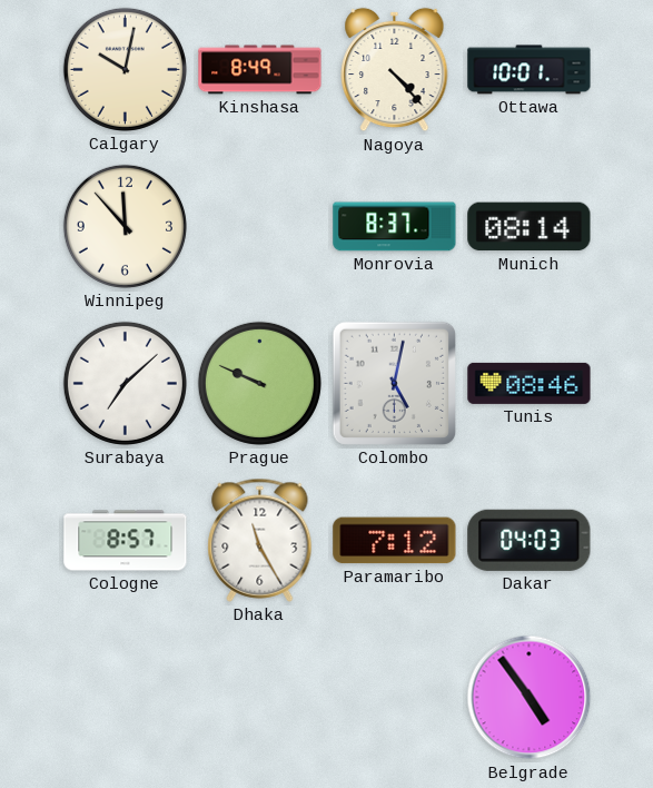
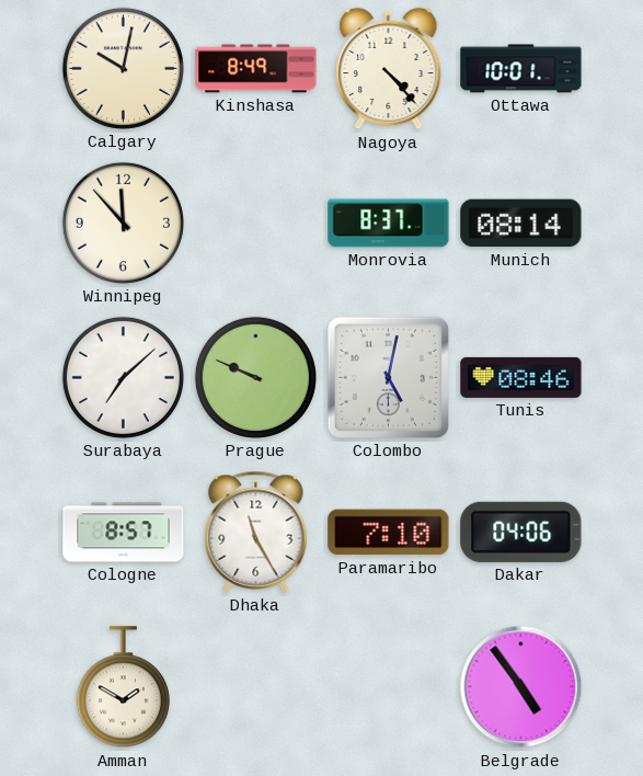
Paramaribo: 7:12 -> 7:10 (389, 533)
Dakar: 04:03 -> 04:06 (521, 532)
Amman: none -> 1:50 (123, 687)
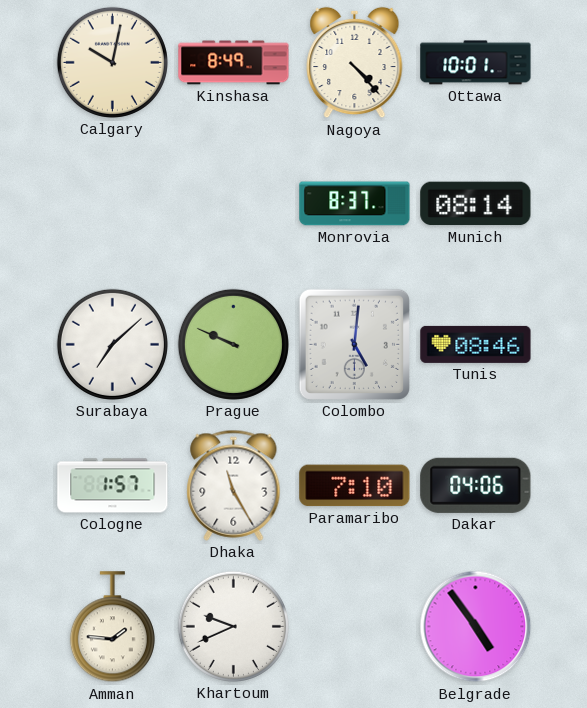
Winnipeg: 11:53 -> none (123, 222)
Colombo: 5:02 -> 5:01 (354, 344)
Cologne: 8:57 -> 1:57 (113, 486)
Amman: 1:50 -> 1:46 (112, 627)
Khartoum: none -> 9:41 (233, 626)
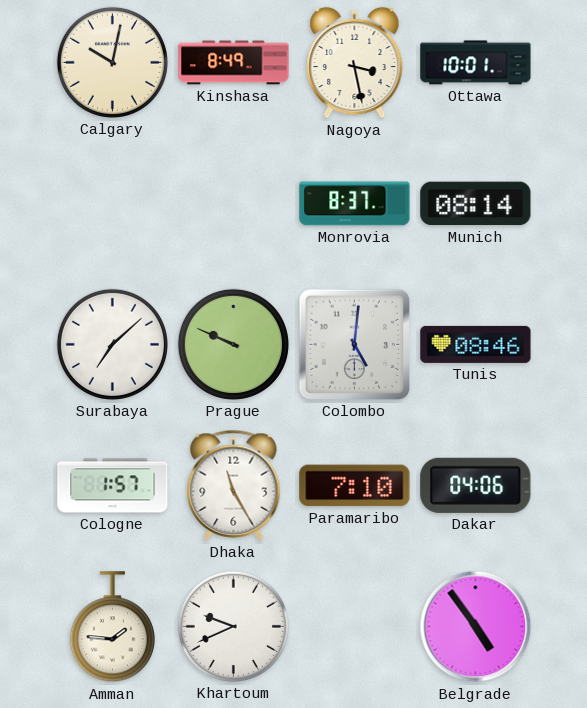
Nagoya: 4:23 -> 3:28 (355, 63)
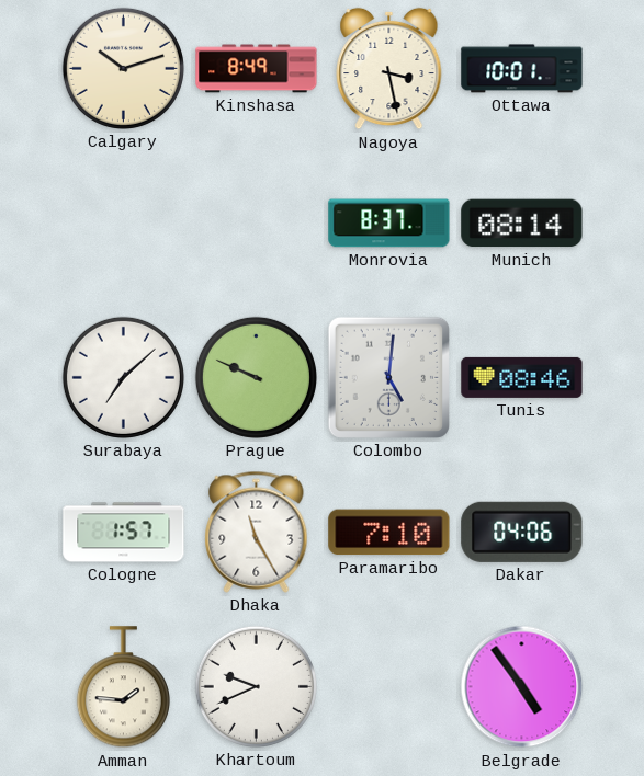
Calgary: 10:02 -> 10:12 (123, 68)
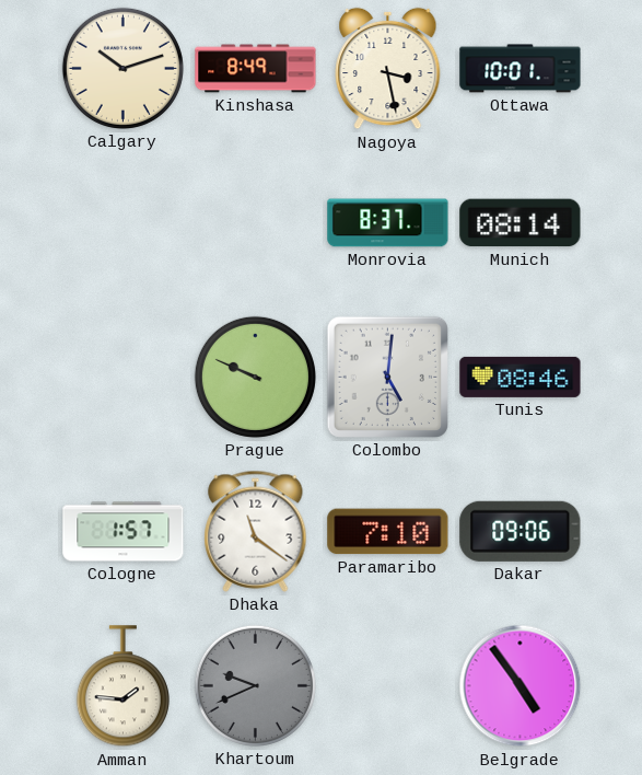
Surabaya: 7:08 -> none (123, 377)
Dhaka: 11:25 -> 11:21 (256, 531)
Dakar: 04:06 -> 09:06 (521, 531)
Khartoum dial: white -> grey (255, 685)
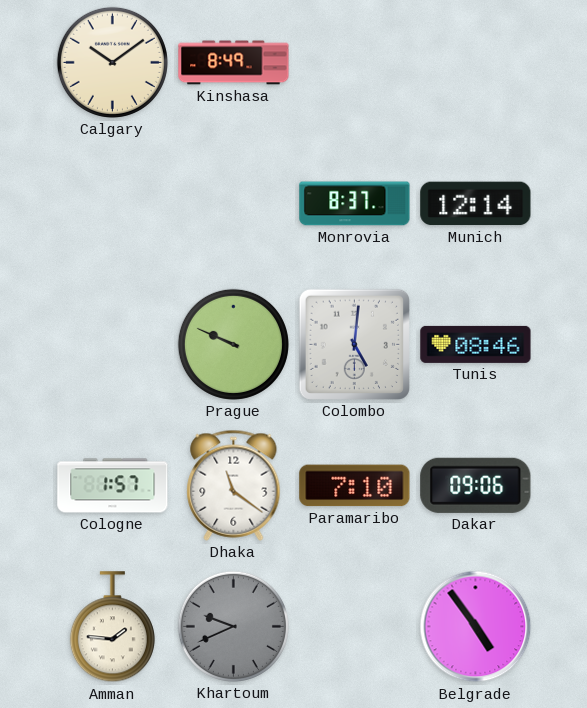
Calgary: 10:12 -> 10:09 (112, 62)
Nagoya: 3:28 -> none (388, 69)
Ottawa: 10:01 -> none (521, 69)
Munich: 08:14 -> 12:14 (476, 204)
